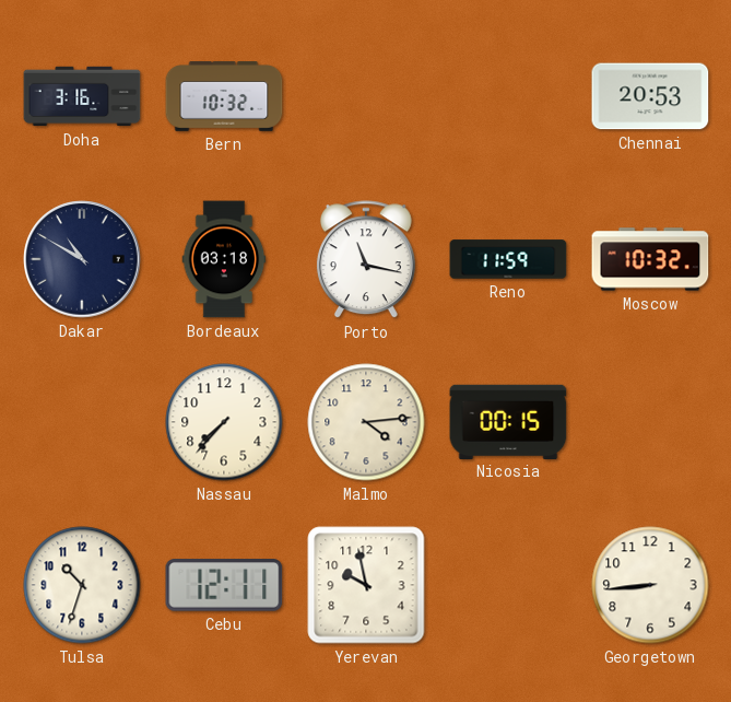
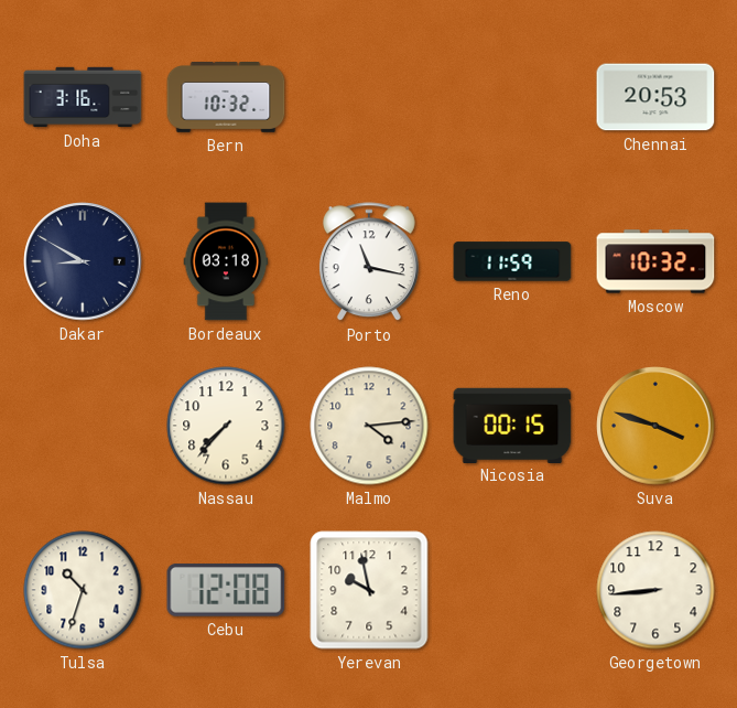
Dakar: 10:50 -> 8:50 (83, 261)
Suva: none -> 3:48 (655, 426)
Cebu: 12:11 -> 12:08 (226, 590)
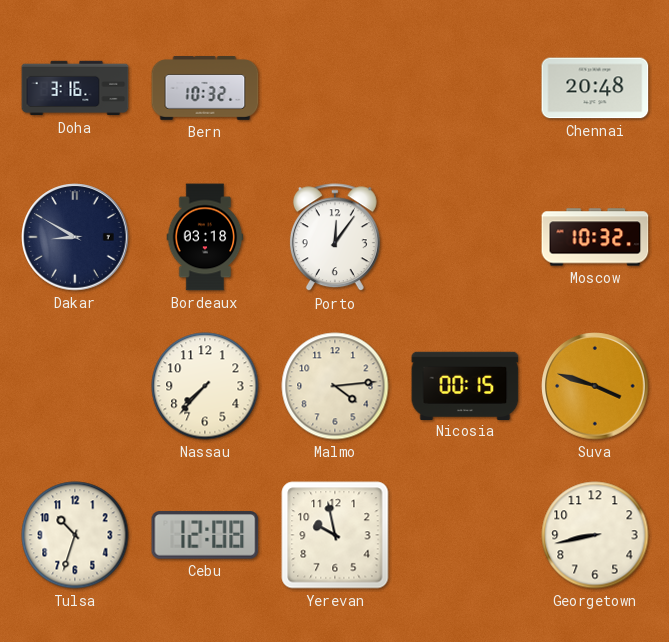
Chennai: 20:53 -> 20:48 (595, 88)
Porto: 11:17 -> 12:06 (335, 238)
Reno: 11:59 -> none (512, 261)
Georgetown: 8:44 -> 8:43 (595, 535)
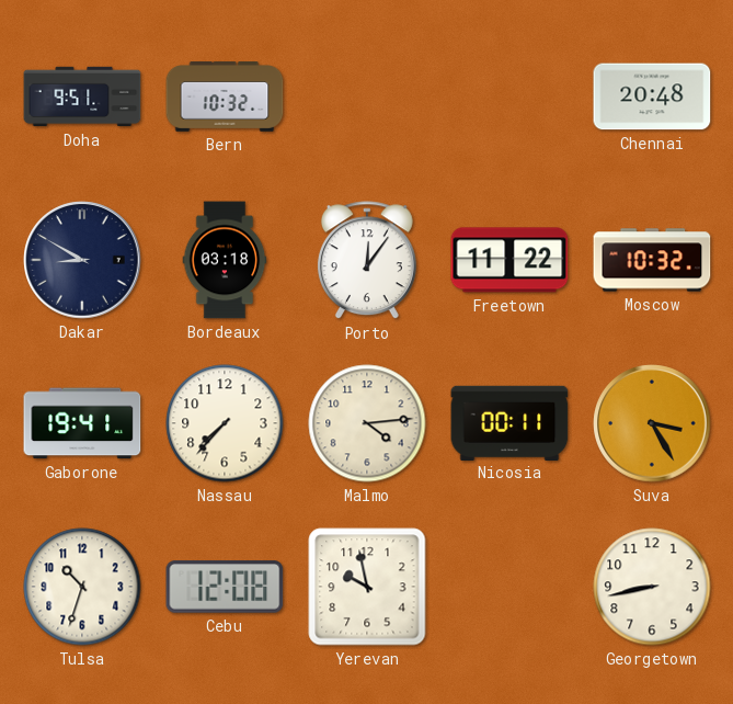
Doha: 3:16 -> 9:51 (82, 96)
Freetown: none -> 11:22 (509, 260)
Gaborone: none -> 19:41 (82, 423)
Nicosia: 00:15 -> 00:11 (509, 422)
Suva: 3:48 -> 3:25 (652, 423)
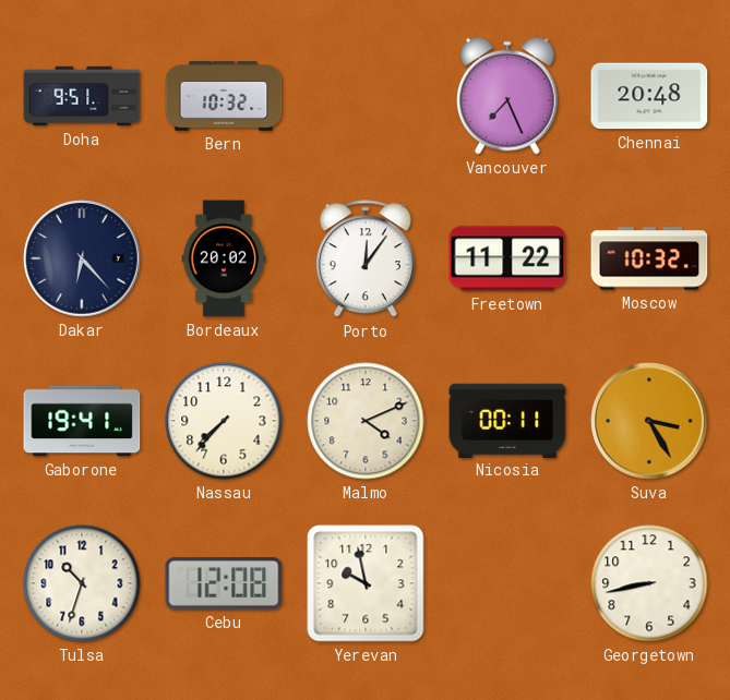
Vancouver: none -> 7:26 (508, 96)
Dakar: 8:50 -> 6:23 (82, 258)
Bordeaux: 03:18 -> 20:02 (224, 258)
Malmo: 4:14 -> 4:11 (366, 421)
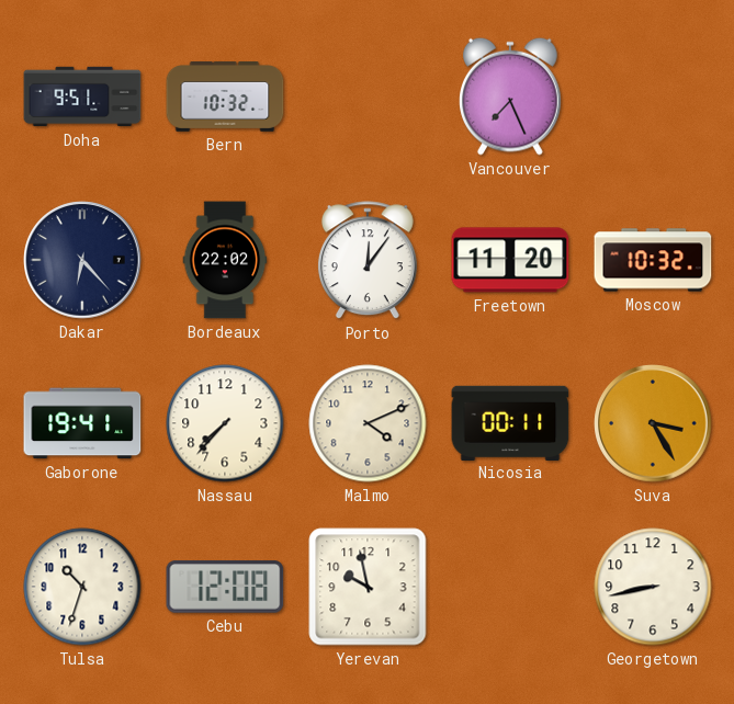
Chennai: 20:48 -> none (649, 96)
Bordeaux: 20:02 -> 22:02 (225, 260)
Freetown: 11:22 -> 11:20 (510, 260)
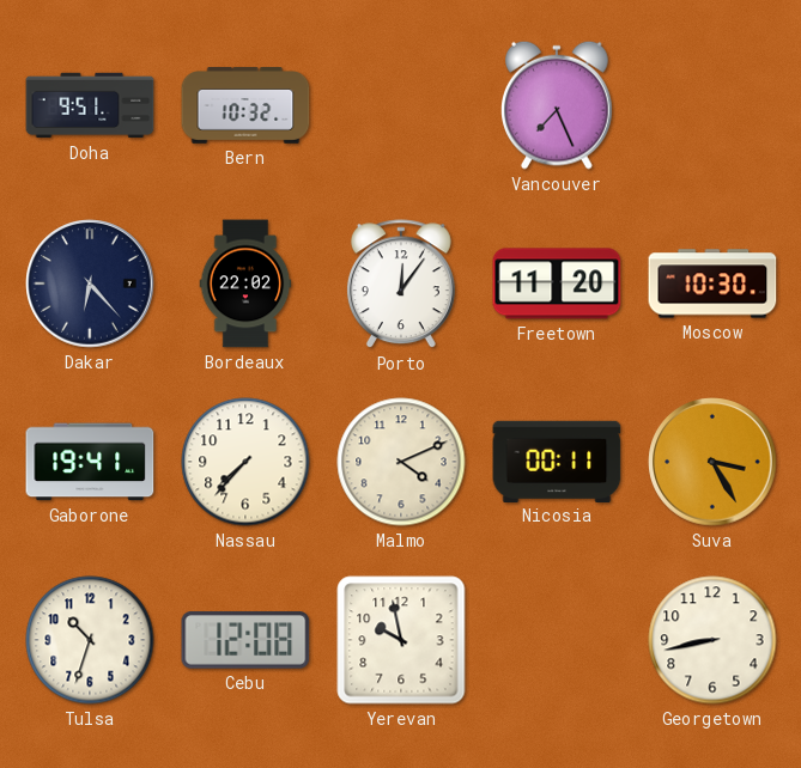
Moscow: 10:32 -> 10:30 (712, 284)
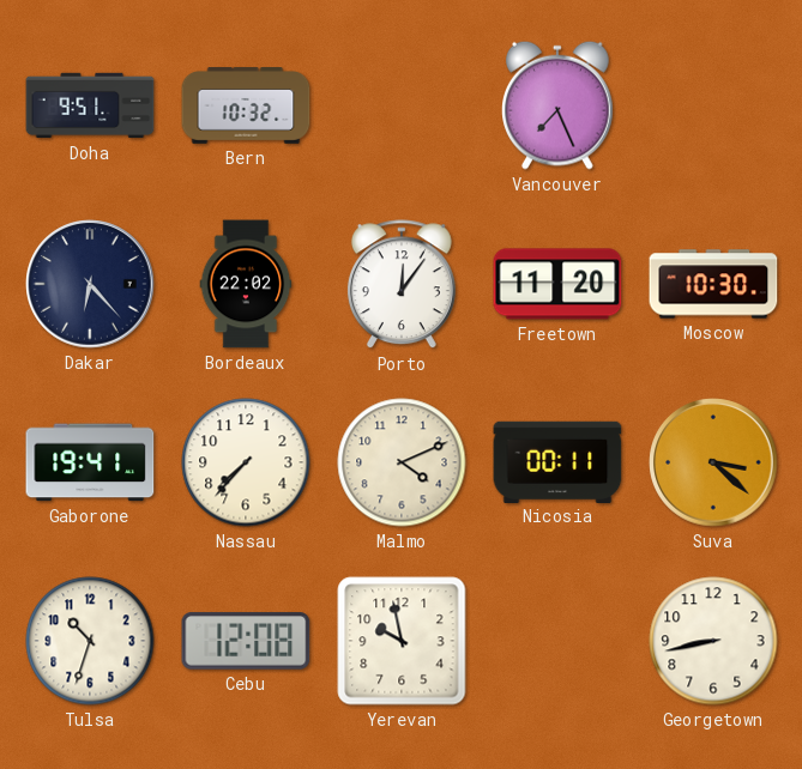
Suva: 3:25 -> 3:22 (713, 462)
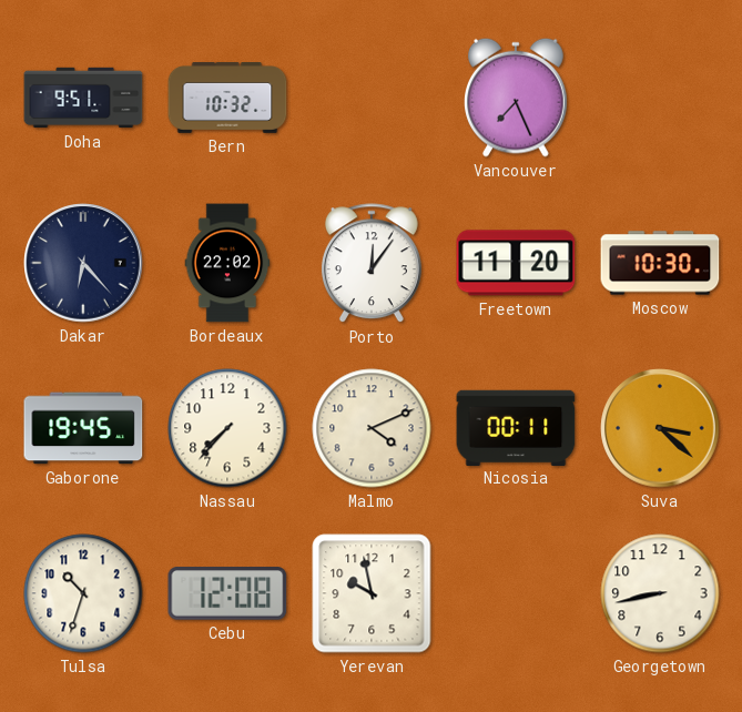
Gaborone: 19:41 -> 19:45 (83, 428)
